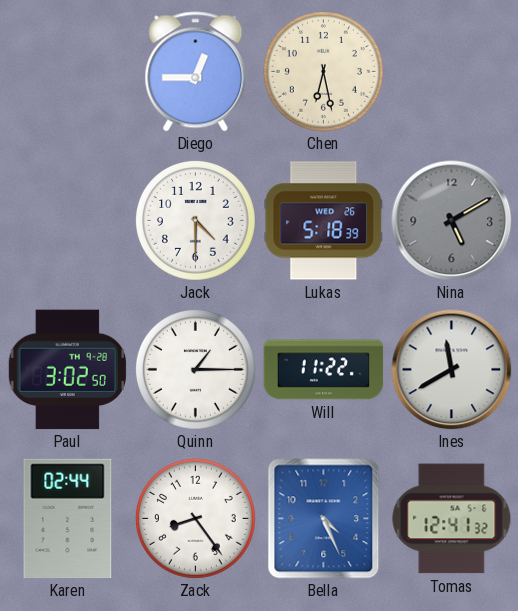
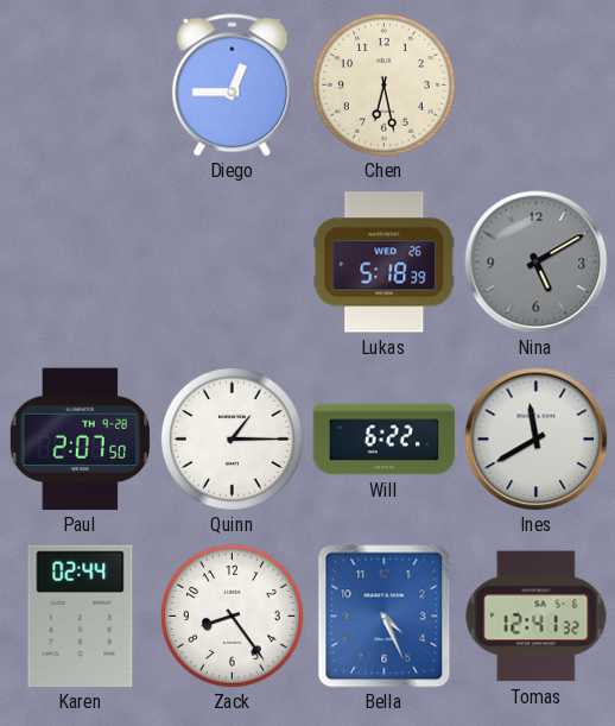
Jack: 4:30 -> none (195, 220)
Paul: 3:02 -> 2:07 (80, 440)
Will: 11:22 -> 6:22 (385, 440)
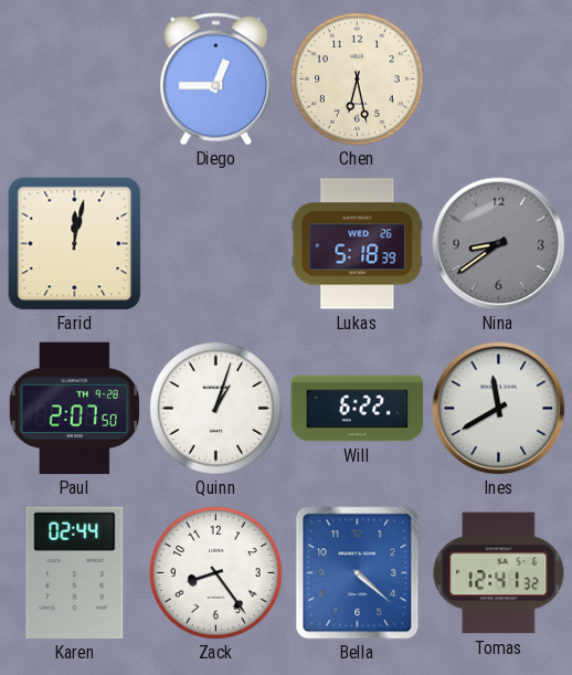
Farid: none -> 12:02 (75, 244)
Nina: 5:10 -> 8:39 (499, 244)
Quinn: 1:15 -> 1:03 (215, 408)
Bella: 4:26 -> 4:22 (358, 573)
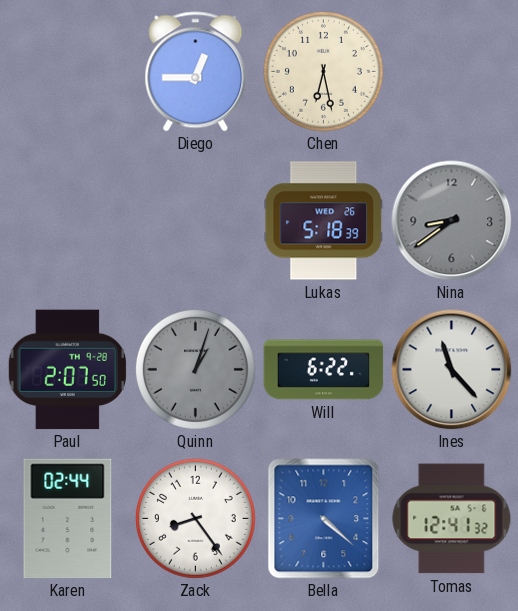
Farid: 12:02 -> none (75, 244)
Quinn dial: white -> grey (195, 369)
Ines: 11:40 -> 11:23 (452, 370)
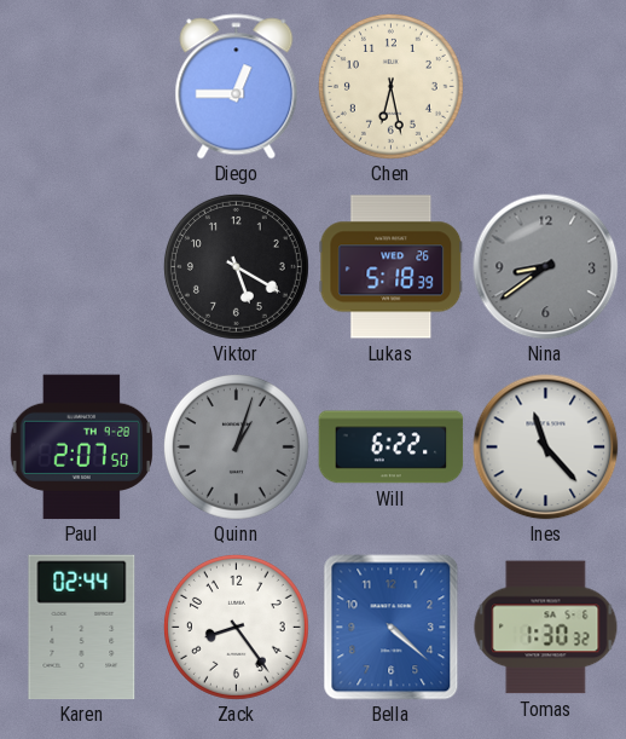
Viktor: none -> 5:20 (236, 266)
Tomas: 12:41 -> 1:30 (546, 628)
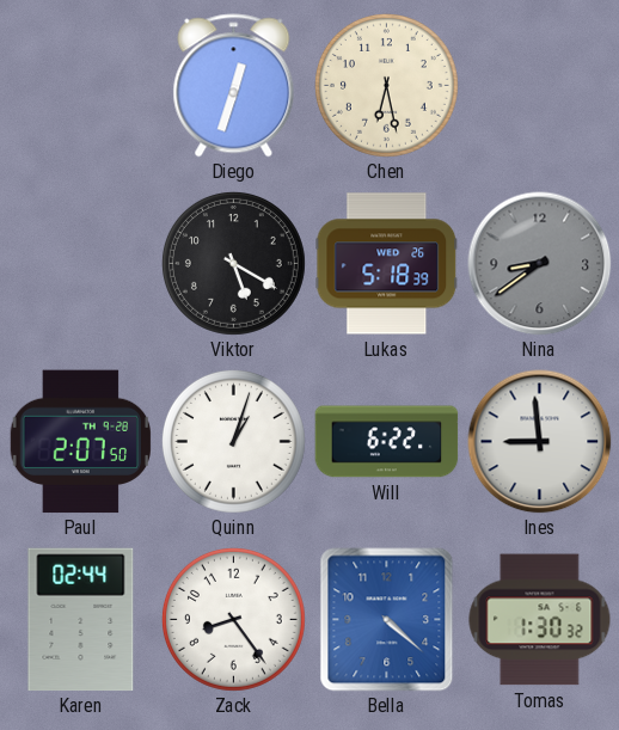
Diego: 12:45 -> 12:33 (234, 86)
Quinn dial: grey -> white (233, 441)
Ines: 11:23 -> 8:59 (540, 442)
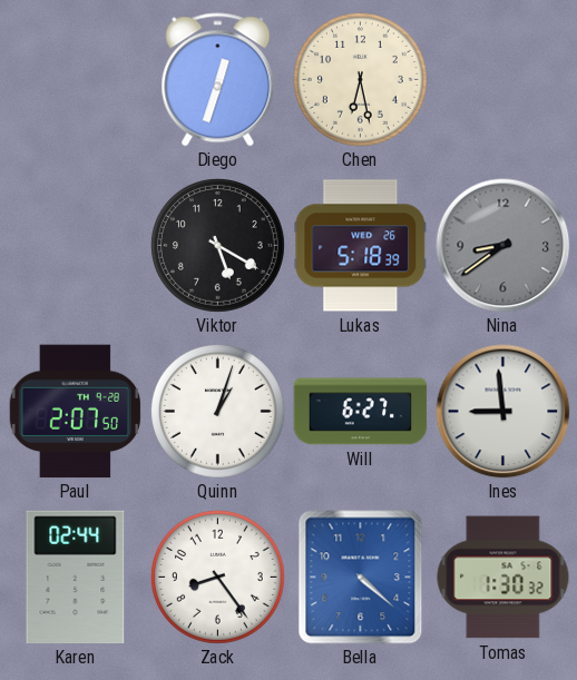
Will: 6:22 -> 6:27 (361, 412)
